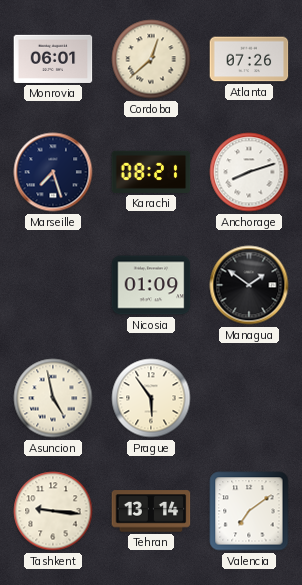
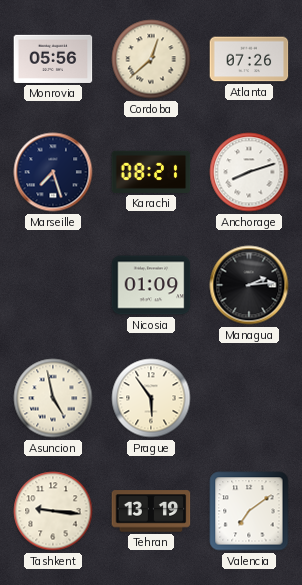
Monrovia: 06:01 -> 05:56 (53, 59)
Managua: 1:51 -> 2:14 (249, 285)
Tehran: 13:14 -> 13:19 (151, 511)
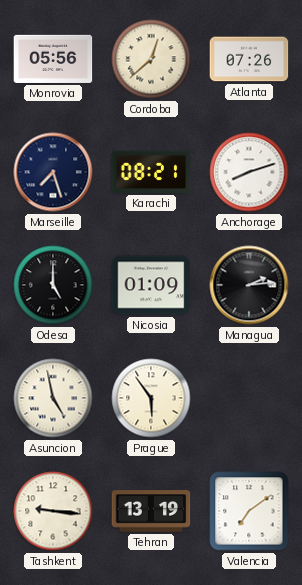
Odesa: none -> 5:00 (53, 285)
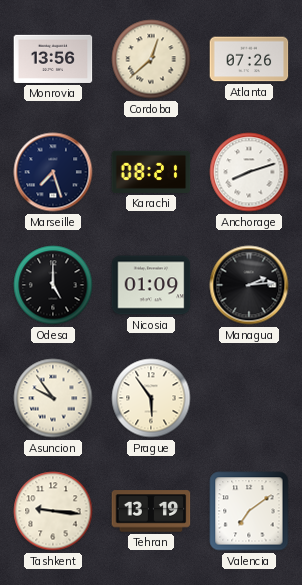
Monrovia: 05:56 -> 13:56 (53, 59)
Asuncion: 4:58 -> 9:54 (53, 398)
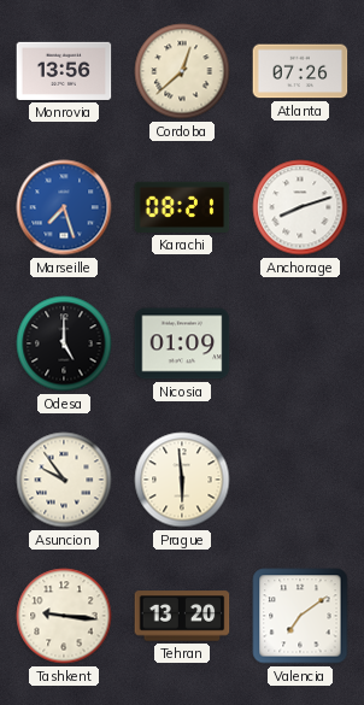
Marseille dial: navy -> blue (64, 207)
Managua: 2:14 -> none (249, 285)
Prague: 5:54 -> 5:59 (182, 480)
Tehran: 13:19 -> 13:20 (182, 616)
